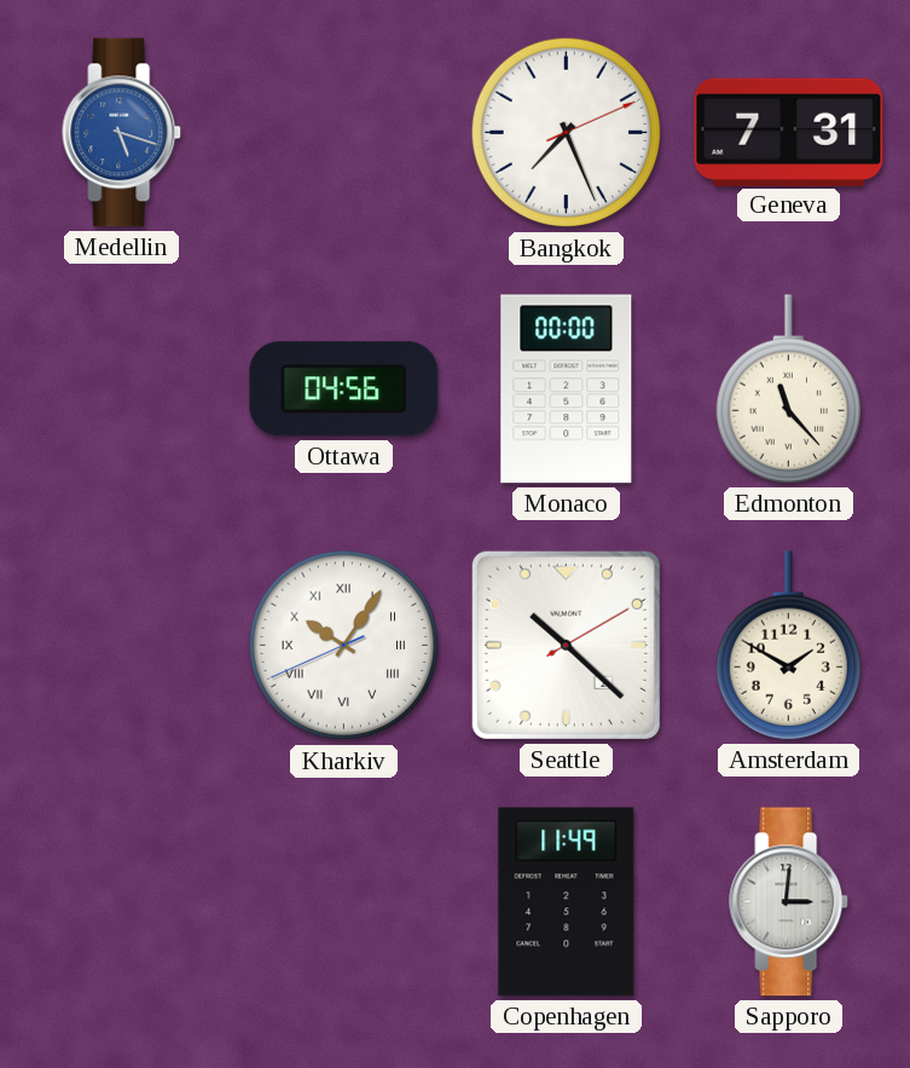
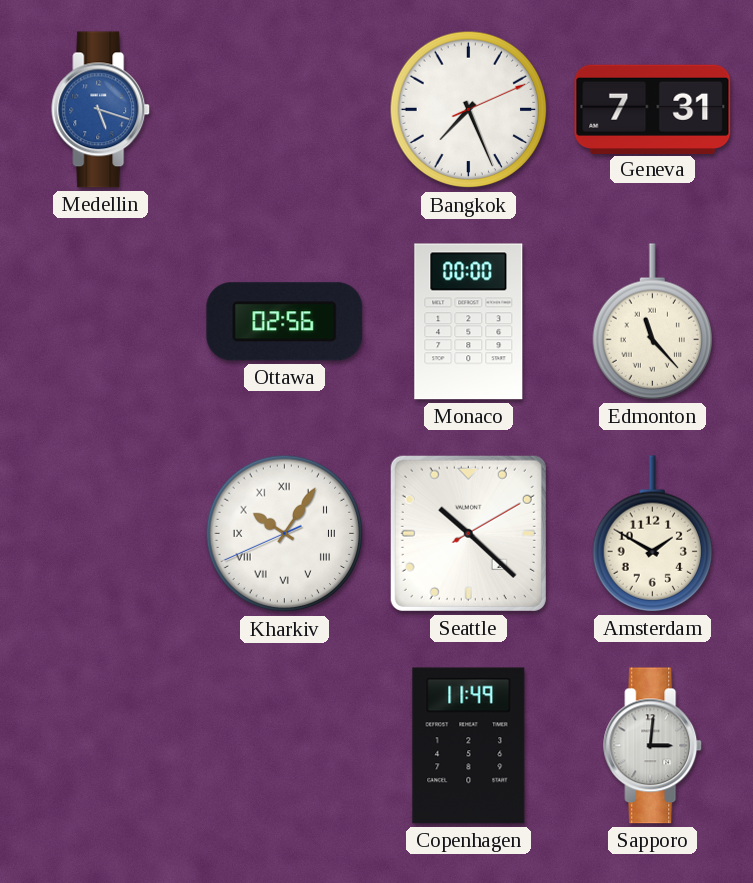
Ottawa: 04:56 -> 02:56 (285, 322)
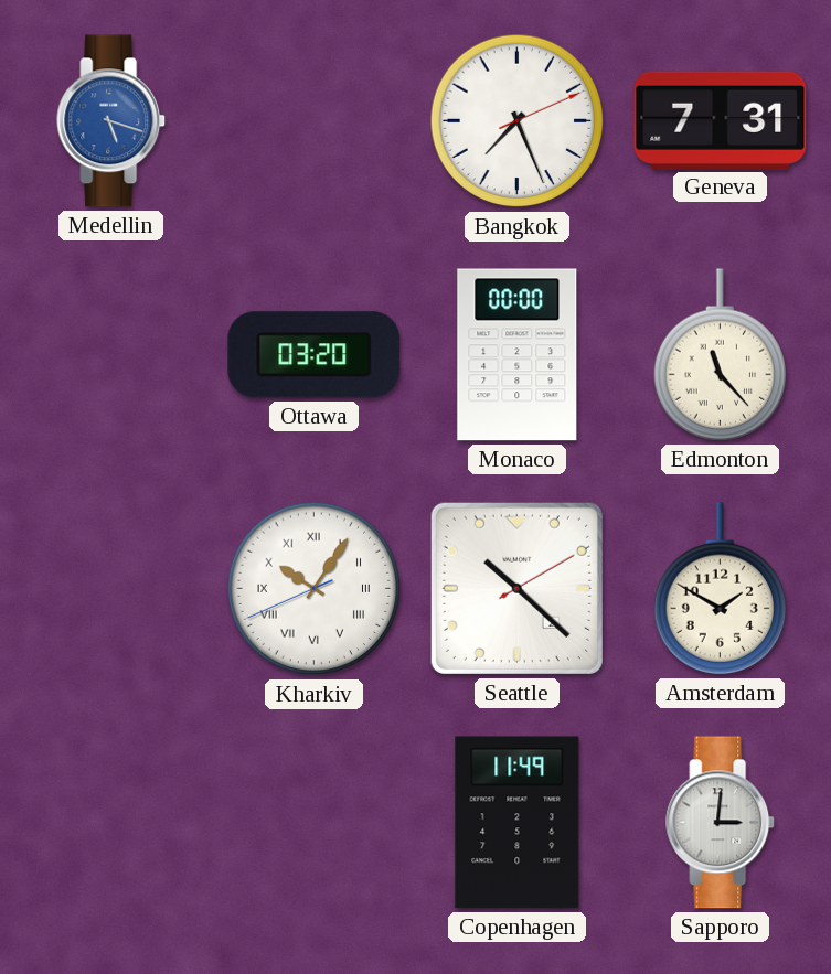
Ottawa: 02:56 -> 03:20 (315, 355)
